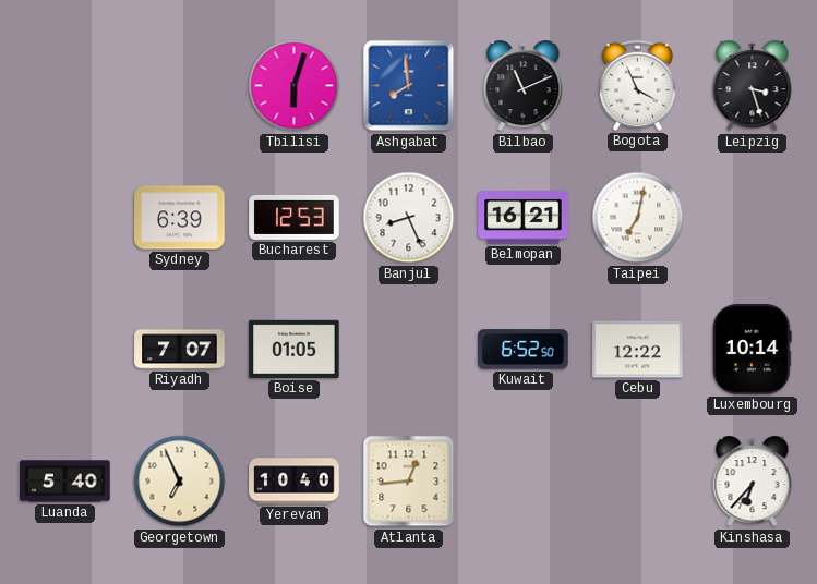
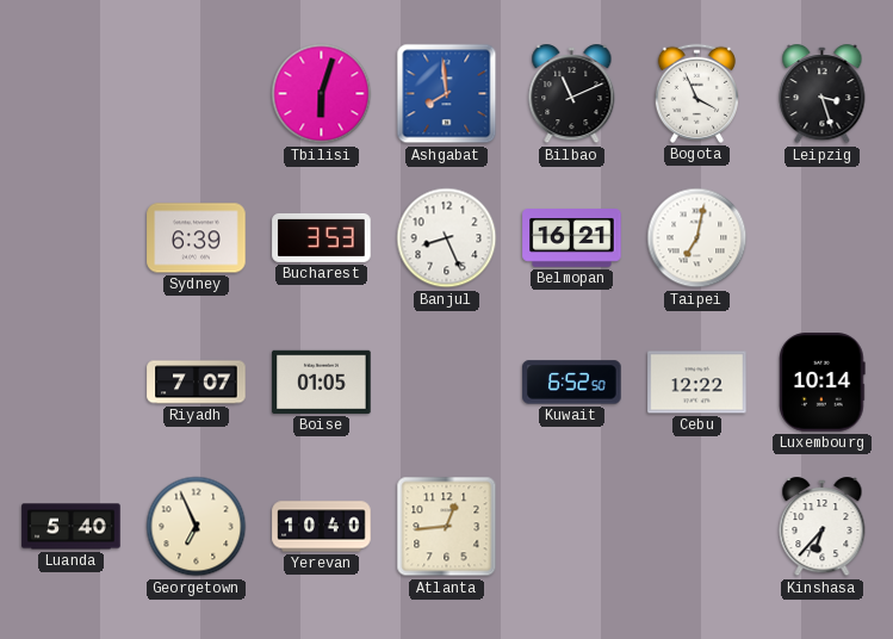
Bucharest: 12:53 -> 3:53 (322, 237)
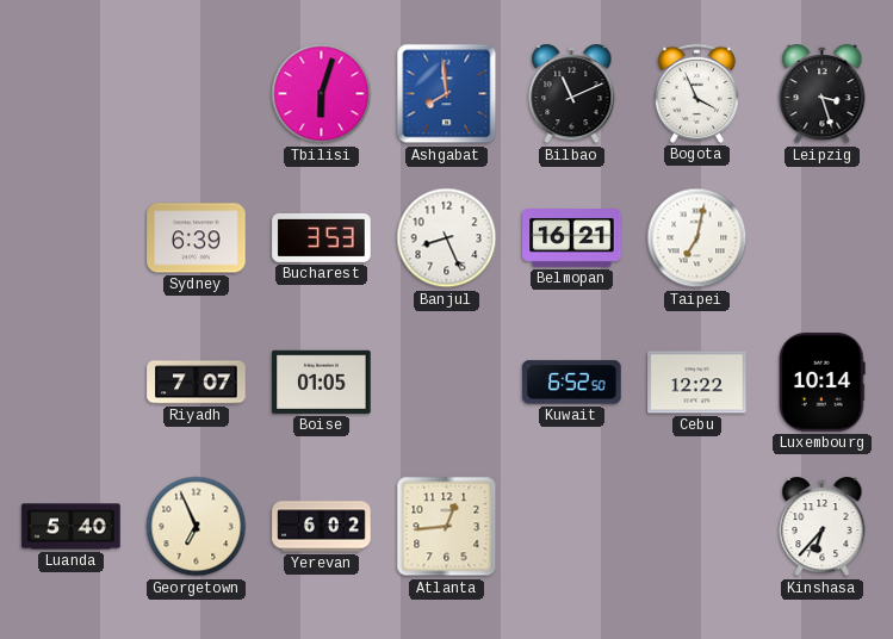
Yerevan: 10:40 -> 6:02 (322, 527)
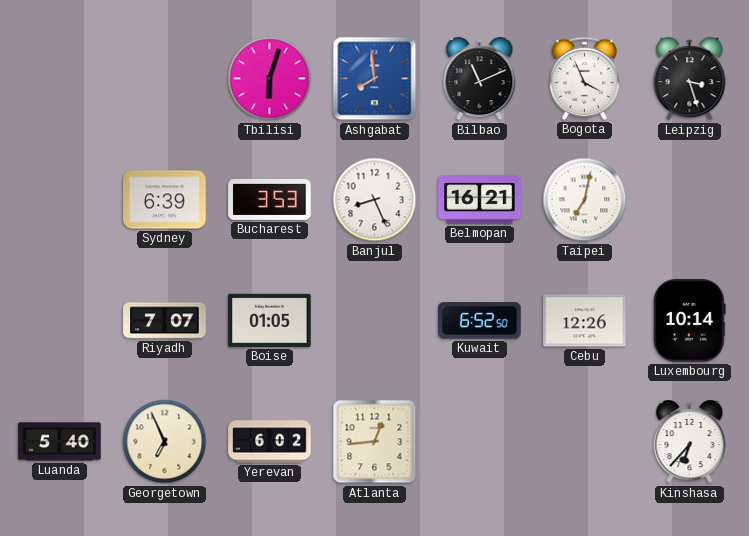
Cebu: 12:22 -> 12:26 (585, 321)
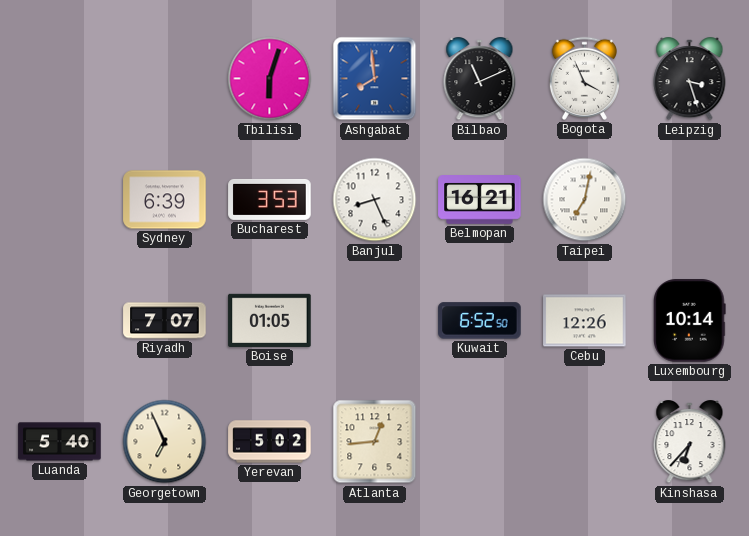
Yerevan: 6:02 -> 5:02 (270, 442)
